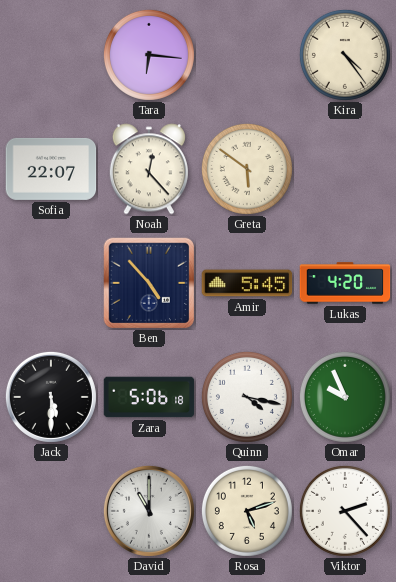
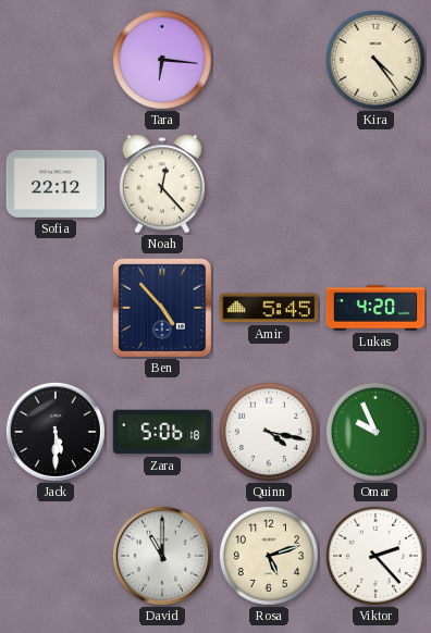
Sofia: 22:07 -> 22:12 (56, 184)
Greta: 5:51 -> none (247, 169)
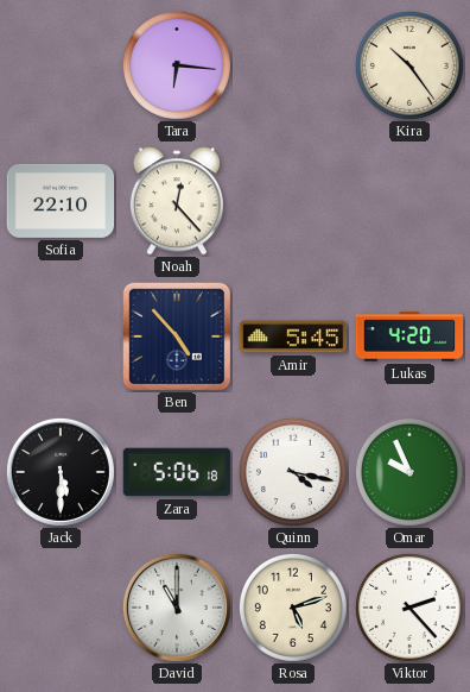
Kira: 4:24 -> 10:24 (409, 65)
Sofia: 22:12 -> 22:10 (61, 201)
